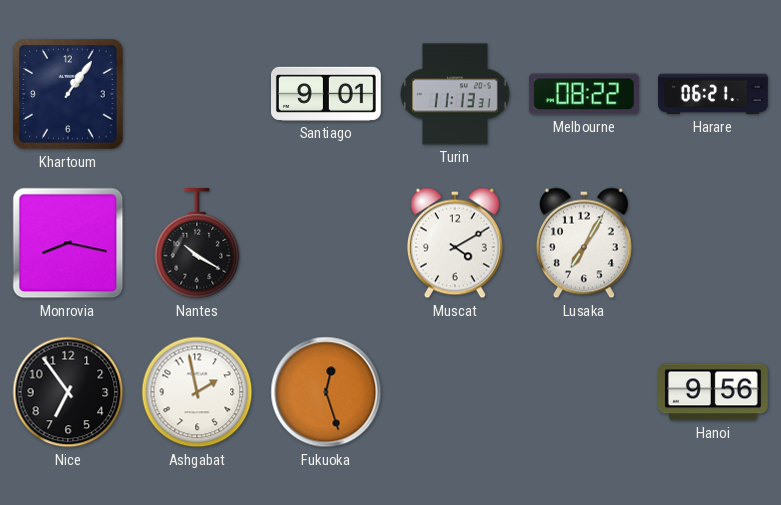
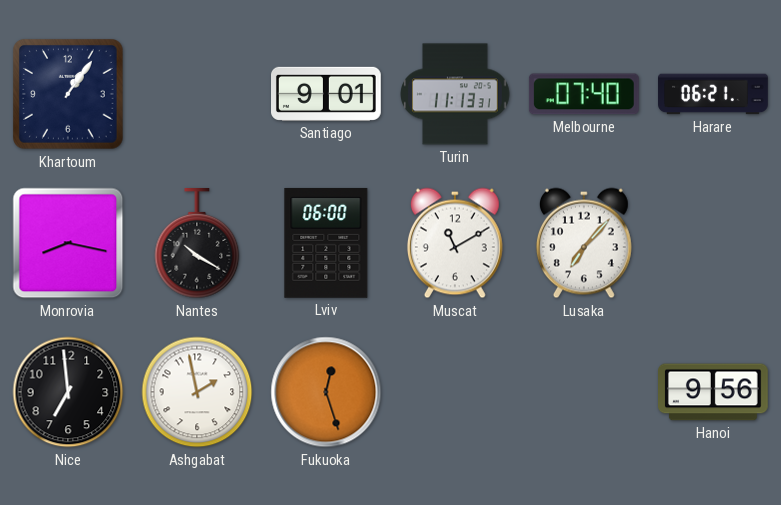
Melbourne: 08:22 -> 07:40 (584, 94)
Lviv: none -> 06:00 (326, 243)
Muscat: 4:10 -> 11:10 (455, 243)
Lusaka: 7:05 -> 7:07 (584, 243)
Nice: 6:54 -> 6:59 (68, 392)
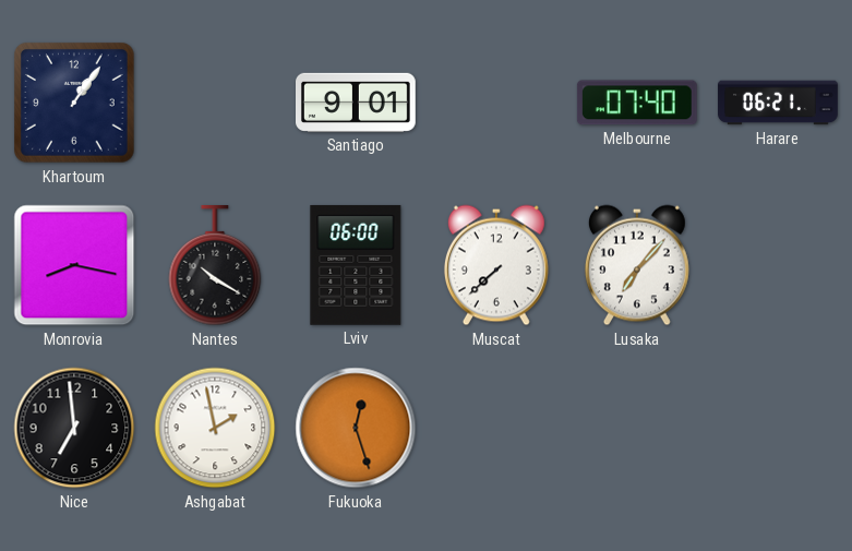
Turin: 11:13 -> none (455, 94)
Muscat: 11:10 -> 7:38 (496, 265)
Hanoi: 9:56 -> none (714, 392)
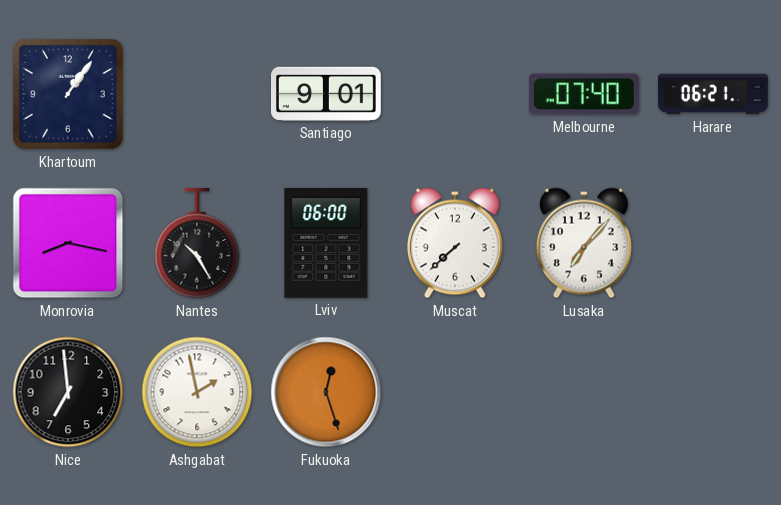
Nantes: 10:20 -> 10:25 (197, 244)
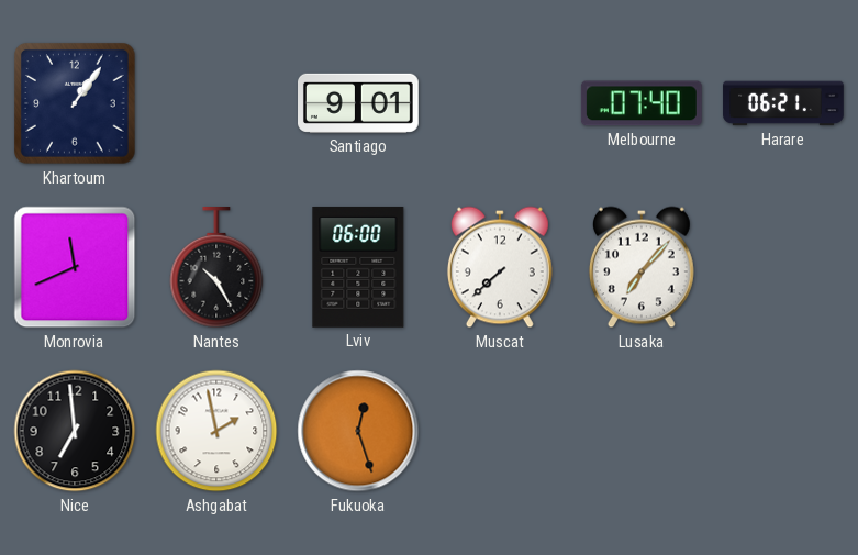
Monrovia: 8:17 -> 11:41 (75, 267)
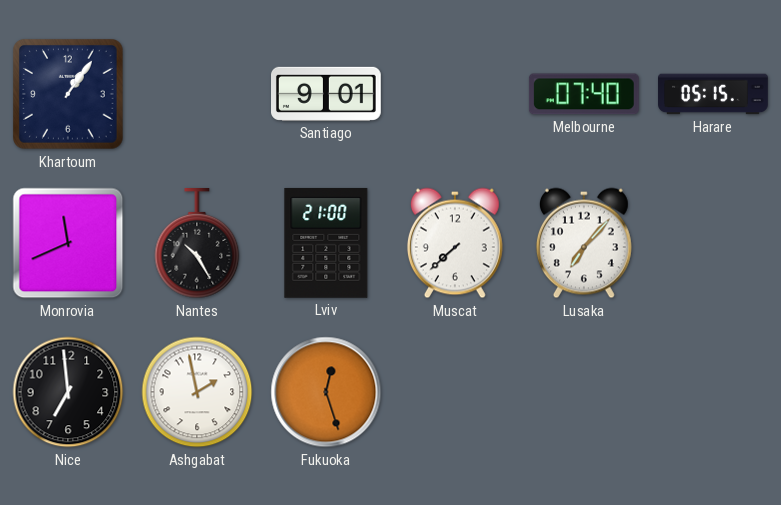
Harare: 06:21 -> 05:15 (713, 94)
Lviv: 06:00 -> 21:00 (326, 243)
